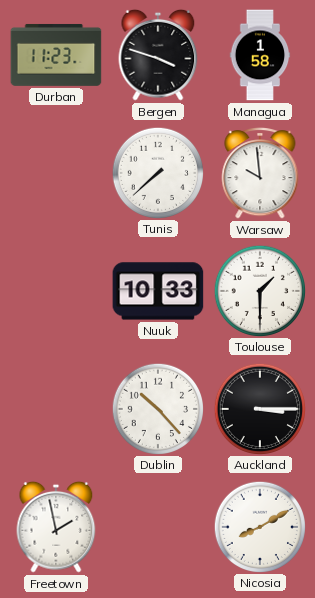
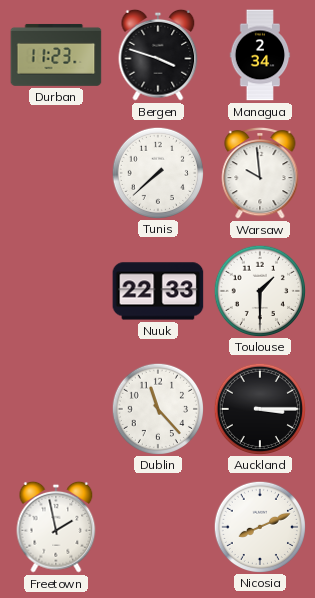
Managua: 1:58 -> 2:34 (260, 55)
Nuuk: 10:33 -> 22:33 (158, 291)
Dublin: 10:23 -> 11:23 (157, 408)
Nicosia: 8:10 -> 8:11 (259, 526)
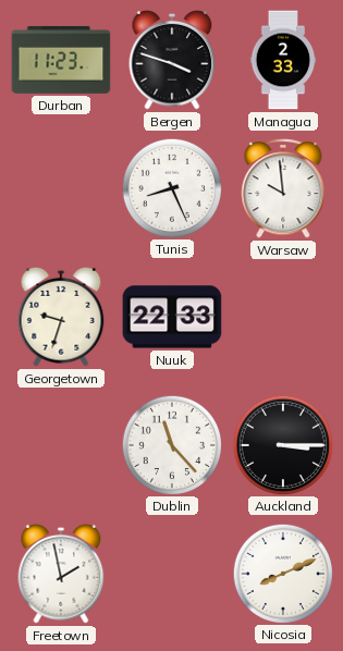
Managua: 2:34 -> 2:33 (283, 60)
Tunis: 7:38 -> 8:26 (171, 187)
Georgetown: none -> 9:33 (61, 317)
Toulouse: 1:30 -> none (259, 290)
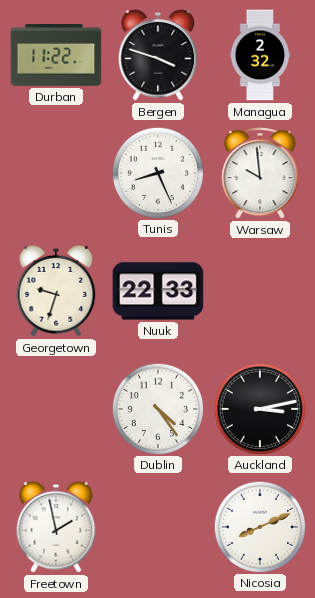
Durban: 11:23 -> 11:22 (56, 55)
Managua: 2:33 -> 2:32 (260, 55)
Dublin: 11:23 -> 4:24 (157, 408)
Auckland: 3:15 -> 3:13 (259, 408)
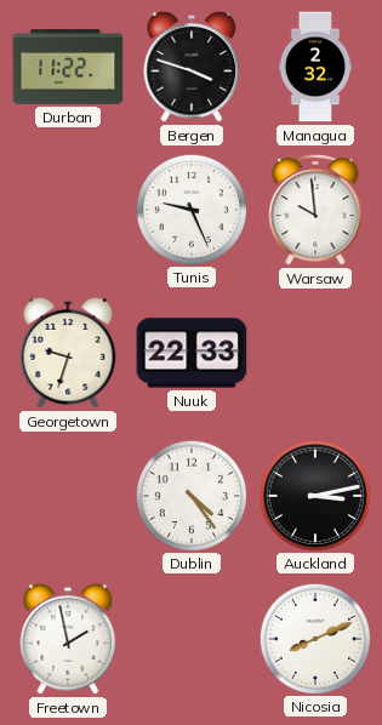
Tunis: 8:26 -> 9:26 (190, 209)
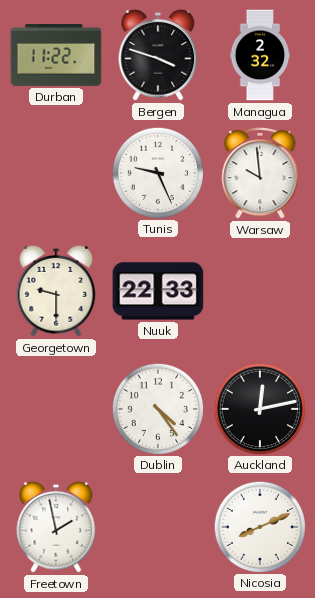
Georgetown: 9:33 -> 9:30 (56, 291)
Auckland: 3:13 -> 12:13 (259, 408)
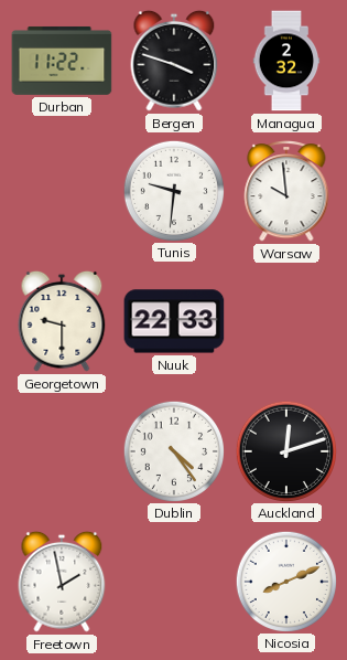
Tunis: 9:26 -> 9:31 (173, 190)
Auckland: 12:13 -> 12:12 (285, 450)
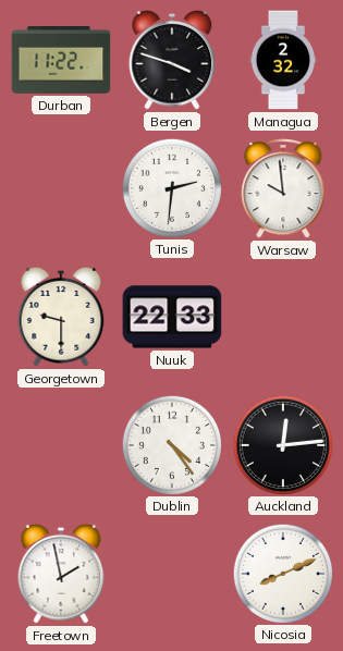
Tunis: 9:31 -> 2:31 (171, 187)
Auckland: 12:12 -> 12:14 (282, 444)
